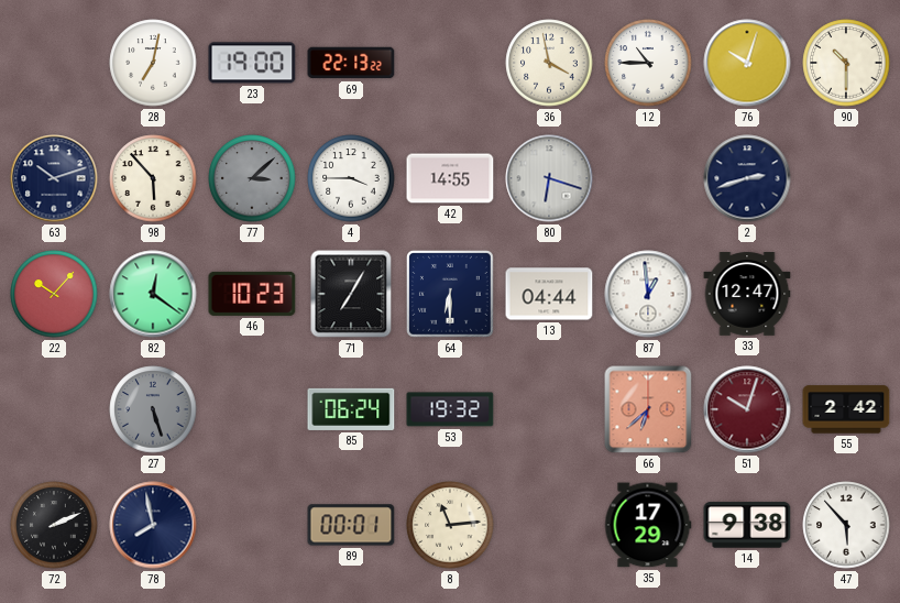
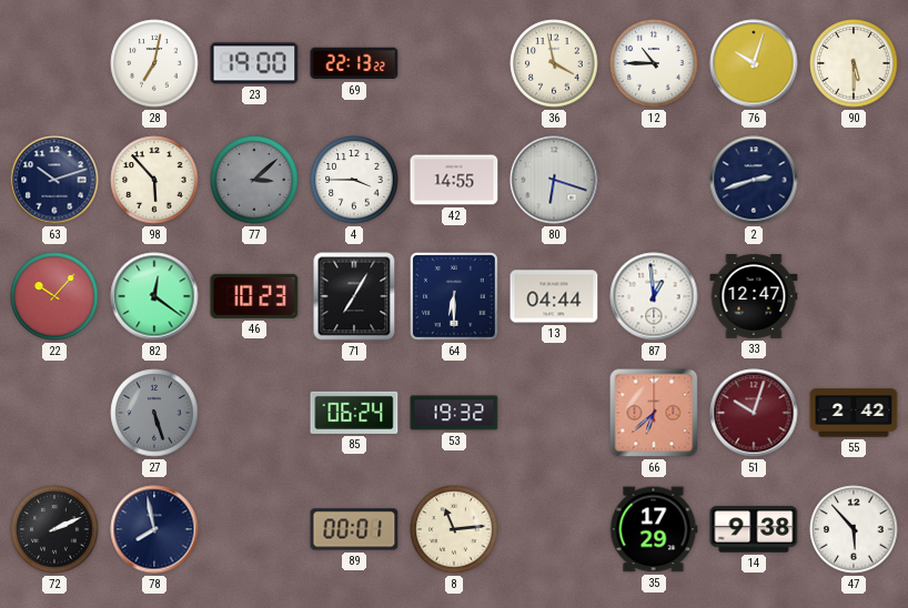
90: 10:30 -> 5:30 (854, 63)
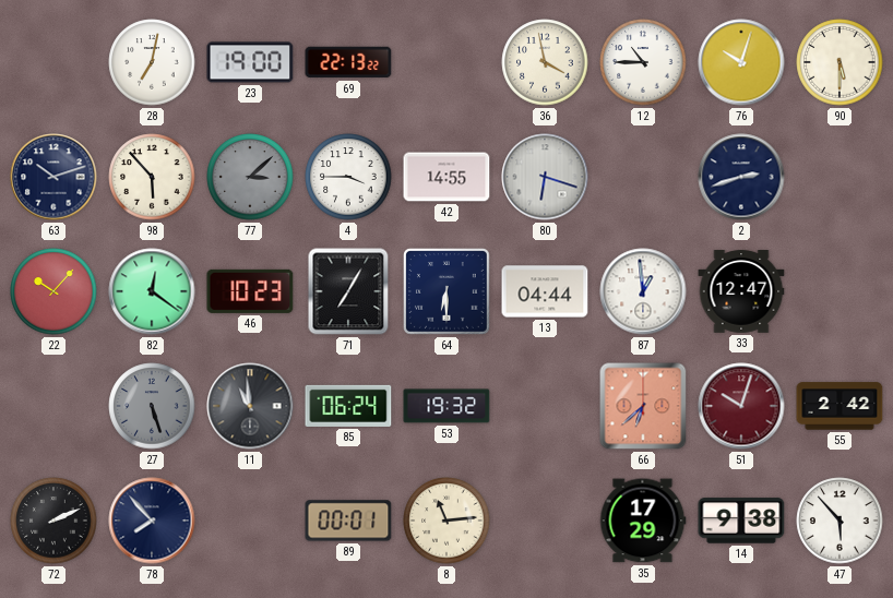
11: none -> 10:59 (250, 406)
78: 7:58 -> 7:53 (152, 521)
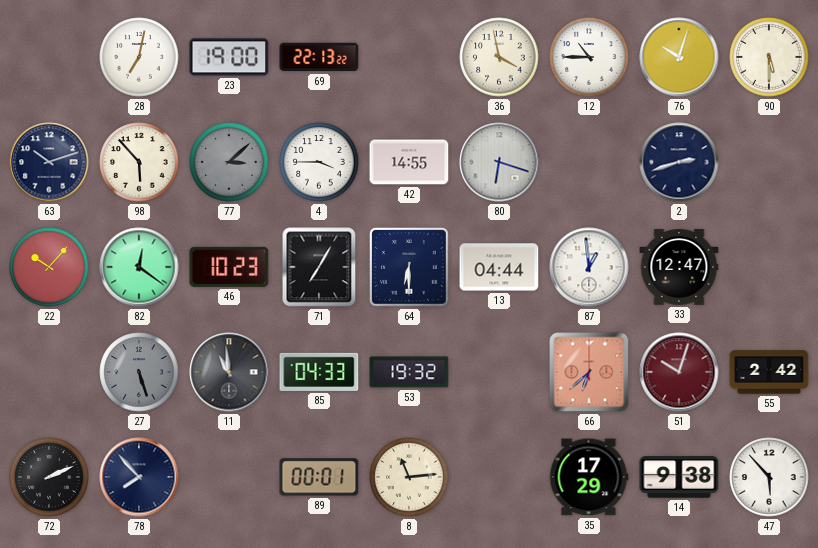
85: 06:24 -> 04:33 (319, 372)
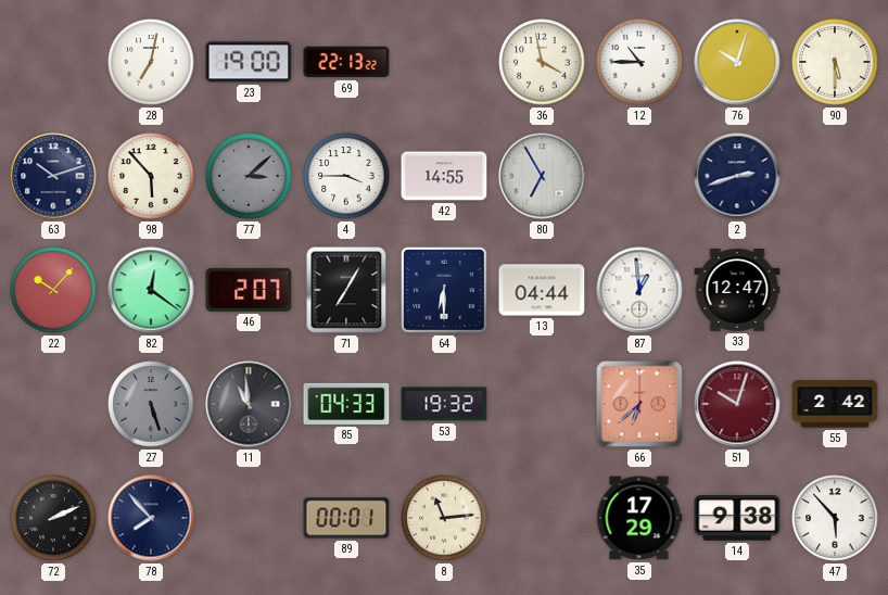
80: 6:18 -> 6:55 (542, 176)
46: 10:23 -> 2:07 (249, 290)
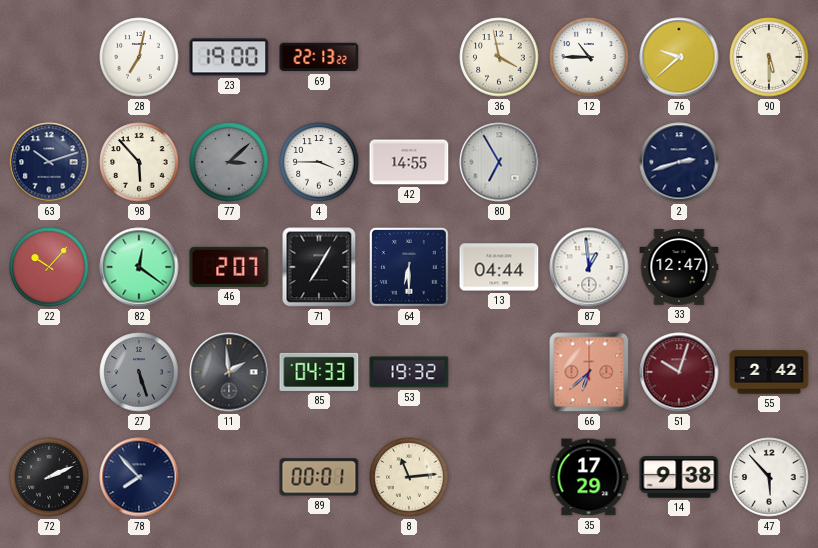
76: 10:03 -> 9:38 (679, 57)
11: 10:59 -> 1:59 (229, 372)
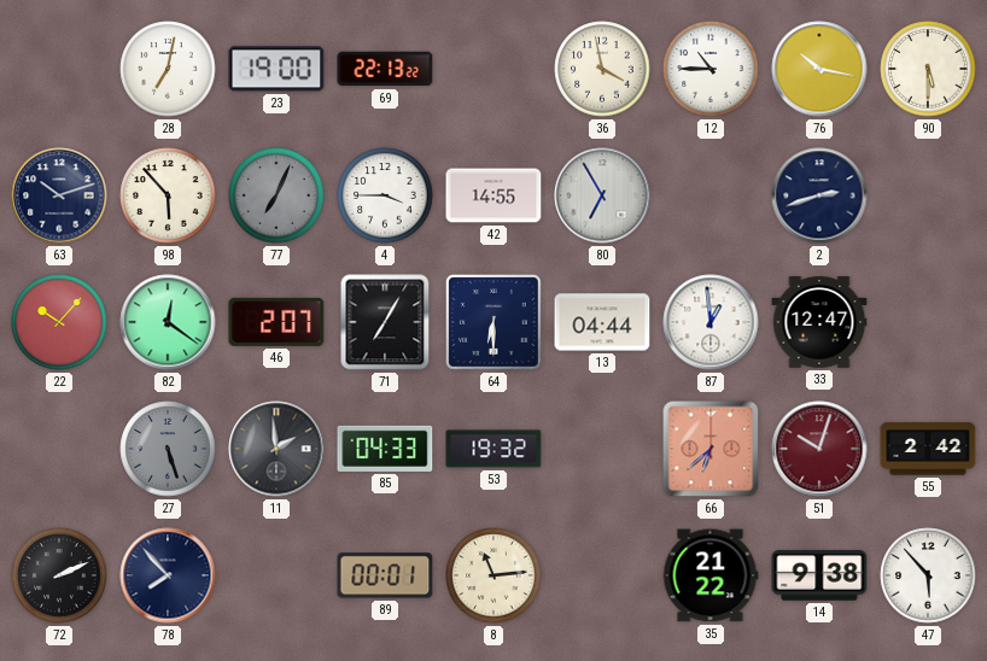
76: 9:38 -> 10:17 (819, 69)
77: 3:08 -> 7:04 (276, 195)
35: 17:29 -> 21:22 (711, 575)
